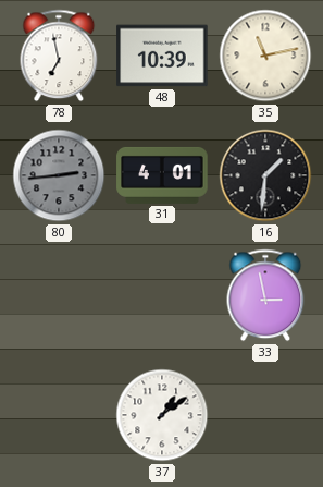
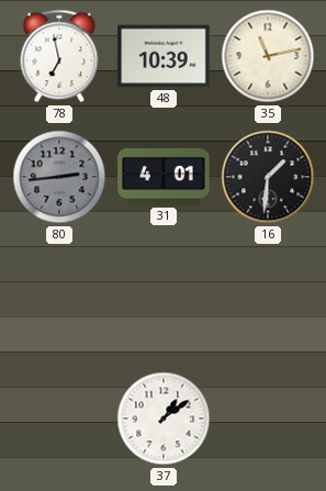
33: 2:58 -> none (265, 295)
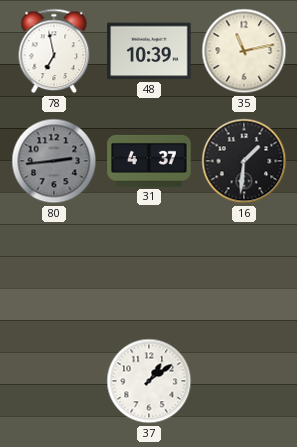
31: 4:01 -> 4:37 (149, 161)
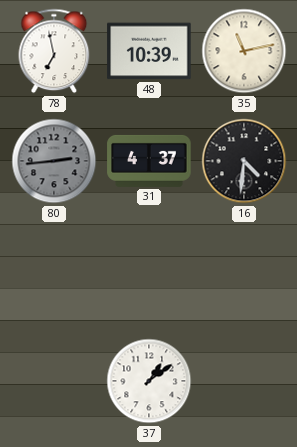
16: 1:31 -> 4:31 (244, 161)
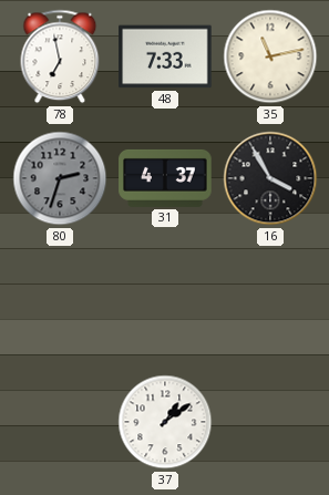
48: 10:39 -> 7:33 (165, 56)
80: 2:44 -> 2:33 (60, 178)
16: 4:31 -> 3:55 (270, 178)
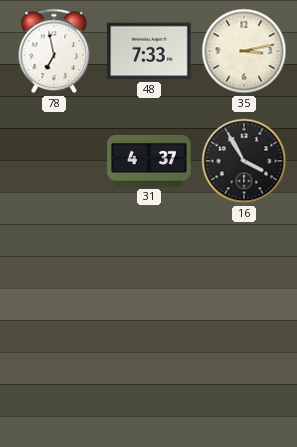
35: 11:13 -> 3:13 (244, 51)
80: 2:33 -> none (60, 178)
37: 1:09 -> none (165, 422)
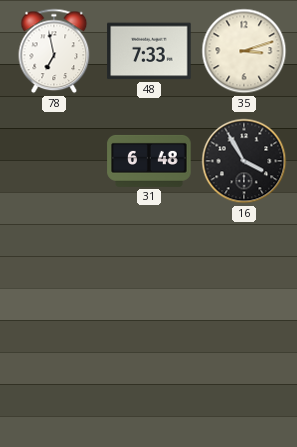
35: 3:13 -> 3:12 (244, 51)
31: 4:37 -> 6:48 (149, 161)
